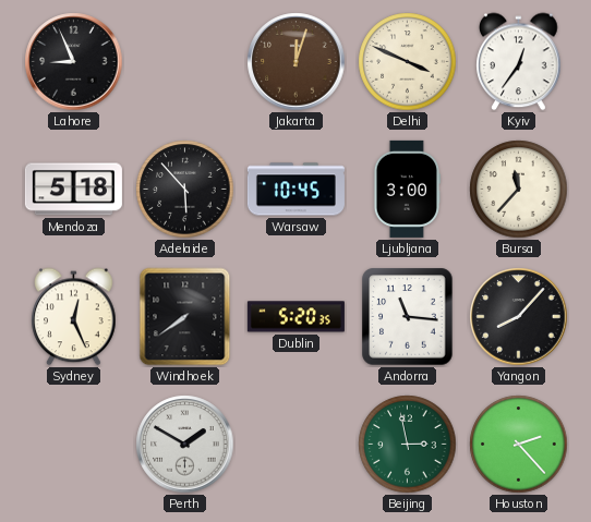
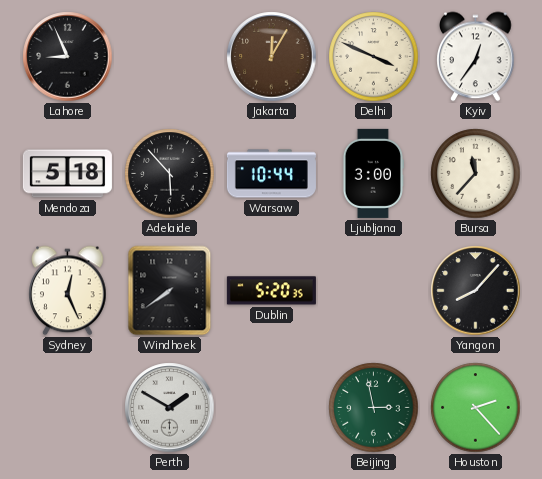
Jakarta: 12:03 -> 12:05 (272, 57)
Warsaw: 10:45 -> 10:44 (271, 174)
Andorra: 11:16 -> none (408, 317)
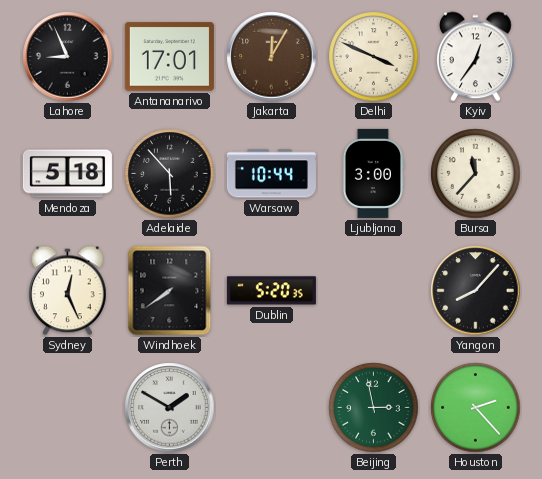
Antananarivo: none -> 17:01 (169, 57)
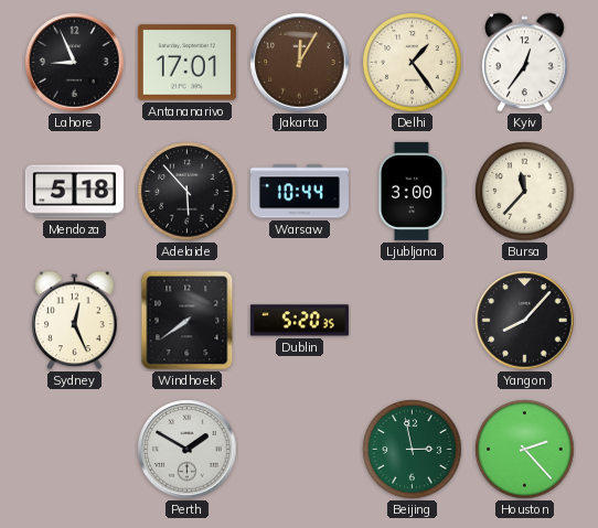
Delhi: 3:49 -> 1:24 (413, 63)
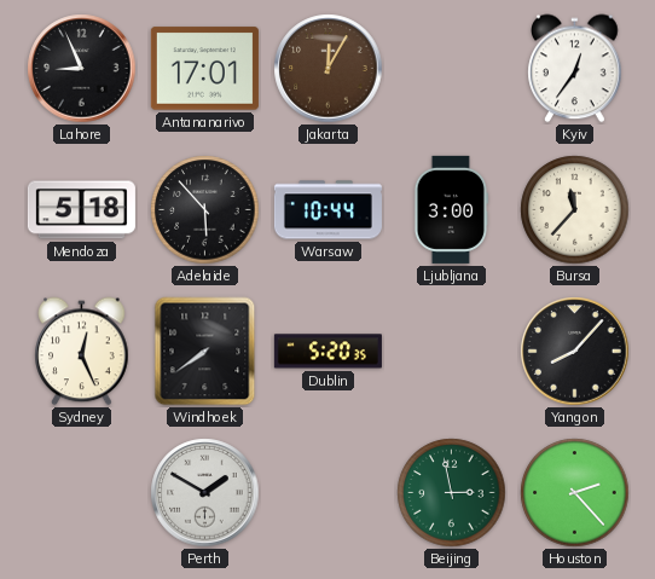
Delhi: 1:24 -> none (413, 63)
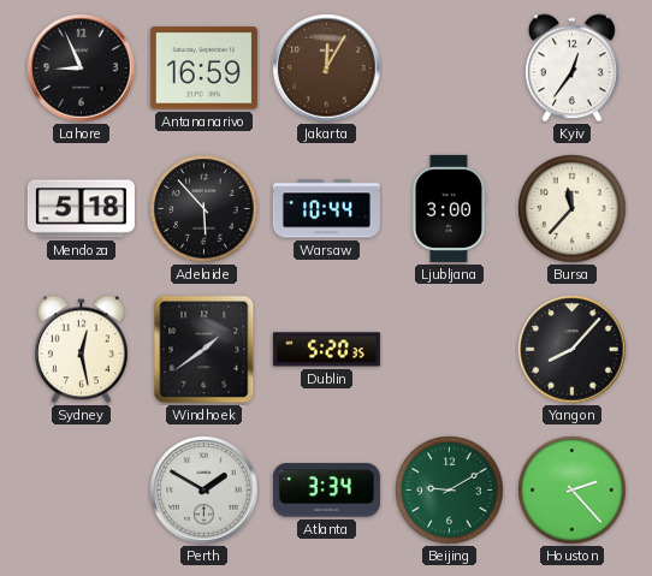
Antananarivo: 17:01 -> 16:59 (203, 69)
Sydney: 12:26 -> 12:28 (82, 350)
Windhoek: 7:39 -> 1:39 (205, 350)
Atlanta: none -> 3:34 (326, 491)
Beijing: 2:58 -> 9:10 (450, 491)
